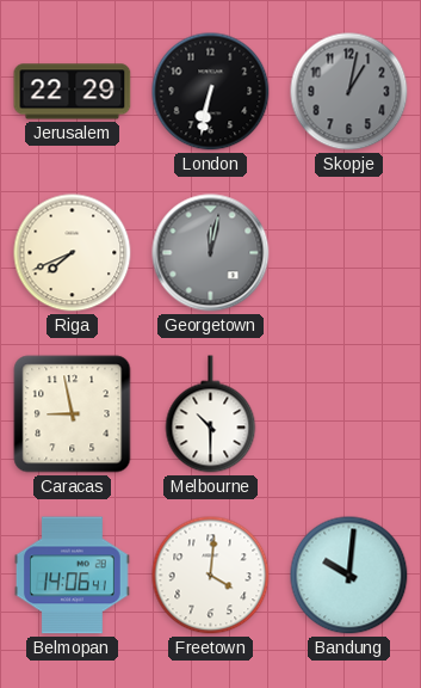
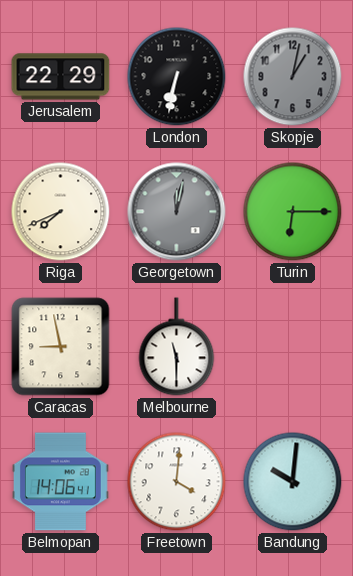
Turin: none -> 6:15 (293, 212)
Melbourne: 10:30 -> 11:30 (177, 347)
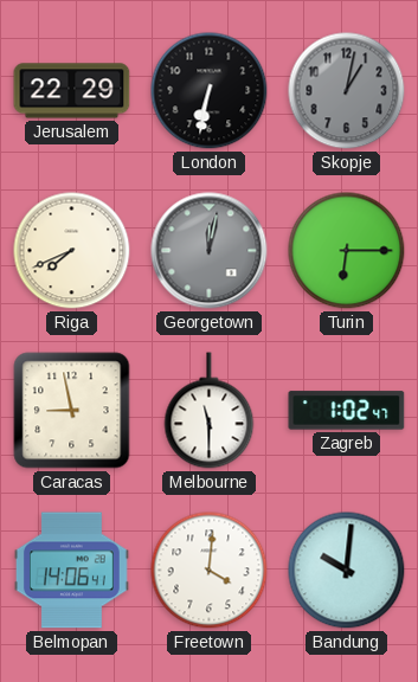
Zagreb: none -> 1:02 (347, 411)
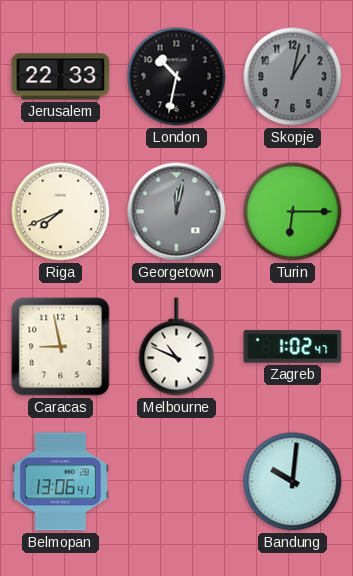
Jerusalem: 22:29 -> 22:33 (61, 77)
London: 6:32 -> 10:32 (177, 77)
Melbourne: 11:30 -> 10:49 (177, 347)
Belmopan: 14:06 -> 13:06 (61, 482)
Freetown: 4:01 -> none (210, 571)
